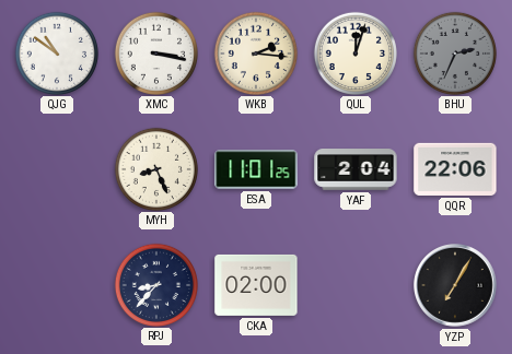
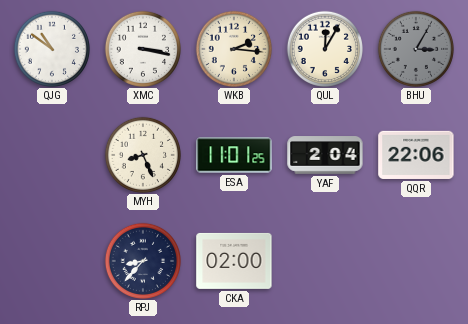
QUL: 12:03 -> 12:05 (324, 48)
BHU: 2:34 -> 3:05 (415, 48)
YZP: 7:05 -> none (456, 286)
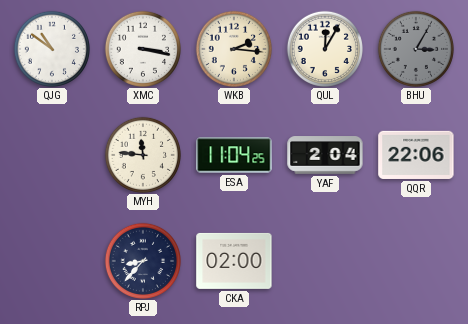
MYH: 8:26 -> 11:46 (142, 154)
ESA: 11:01 -> 11:04 (234, 155)
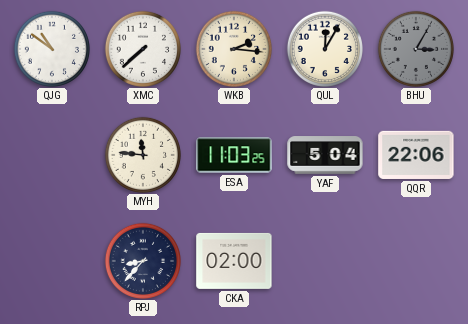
XMC: 3:17 -> 7:38 (142, 48)
ESA: 11:04 -> 11:03 (234, 155)
YAF: 2:04 -> 5:04 (325, 155)
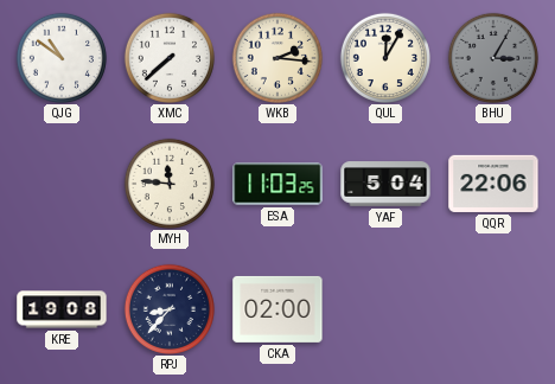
KRE: none -> 19:08 (62, 309)
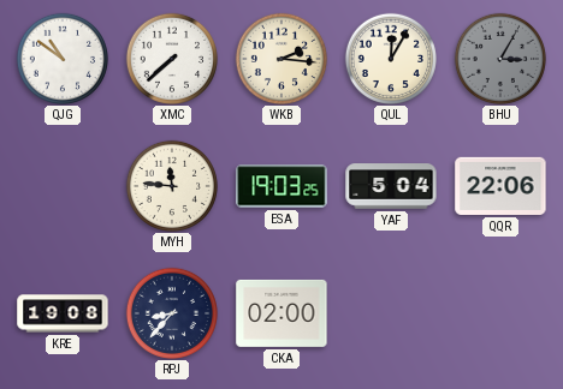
ESA: 11:03 -> 19:03 (281, 186)
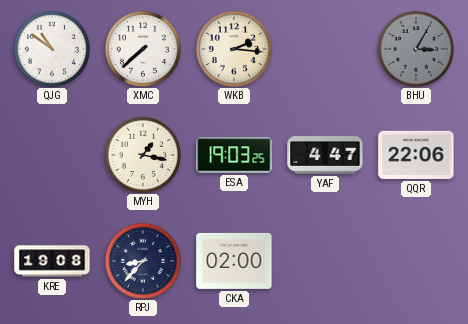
QUL: 12:05 -> none (390, 58)
MYH: 11:46 -> 1:17 (142, 154)
YAF: 5:04 -> 4:47 (325, 155)
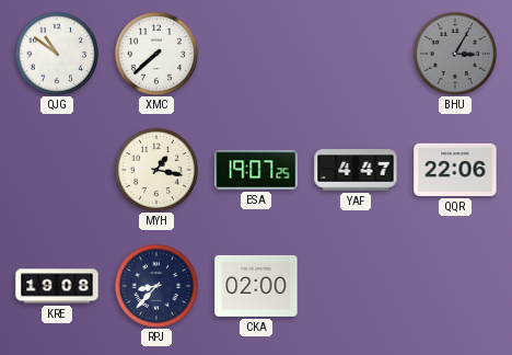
WKB: 2:16 -> none (233, 48)
ESA: 19:03 -> 19:07 (256, 170)
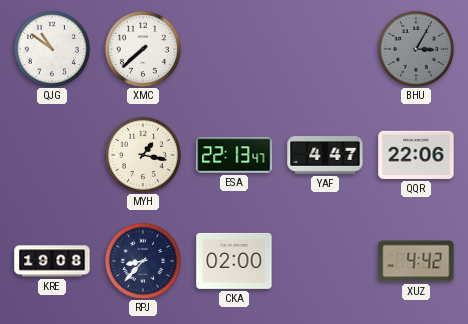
ESA: 19:07 -> 22:13 (234, 155)
XUZ: none -> 4:42 (416, 261)
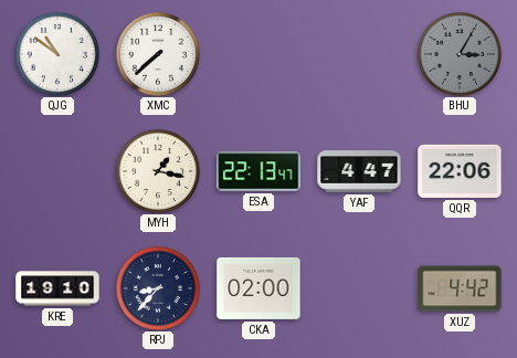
KRE: 19:08 -> 19:10 (57, 288)
